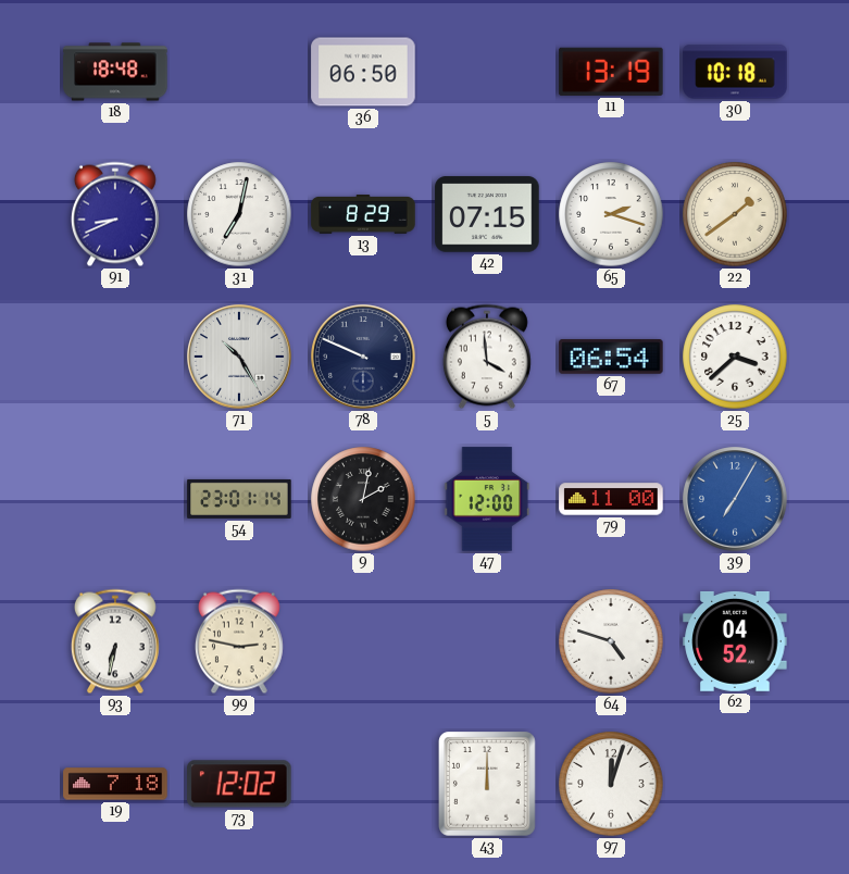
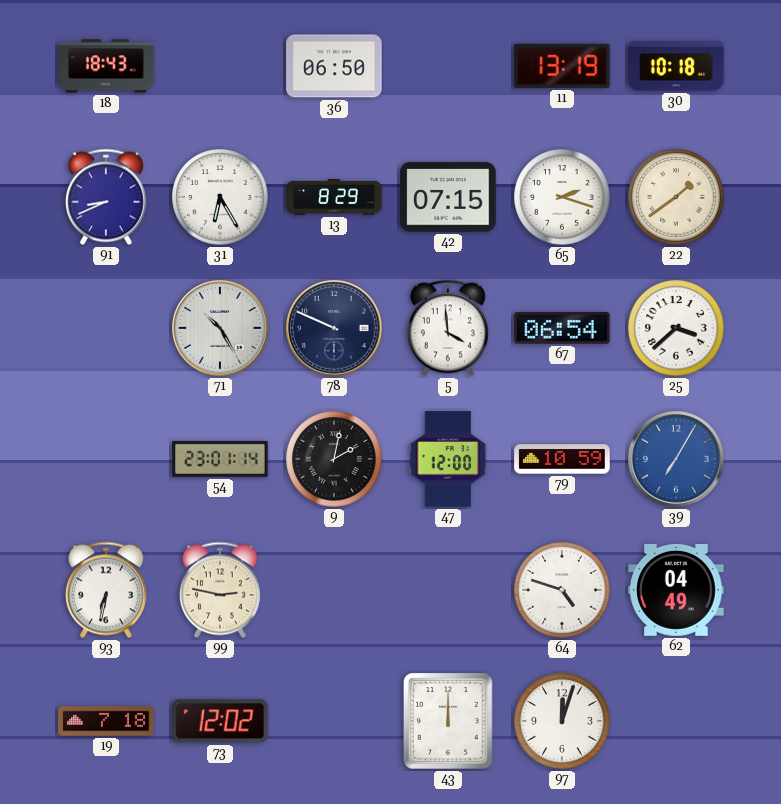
18: 18:48 -> 18:43 (106, 66)
31: 7:02 -> 6:25 (220, 197)
79: 11:00 -> 10:59 (562, 459)
62: 04:52 -> 04:49 (676, 590)
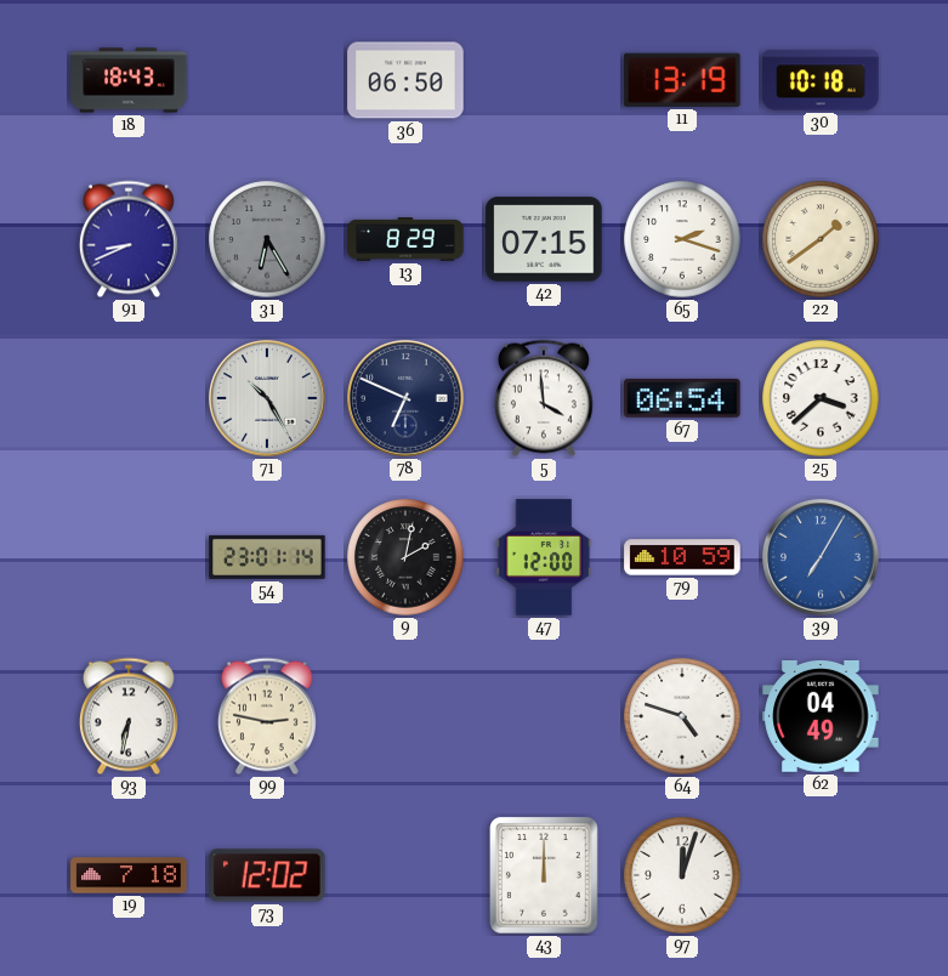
31 dial: white -> grey (267, 239)
78: 9:49 -> 6:49 (405, 398)
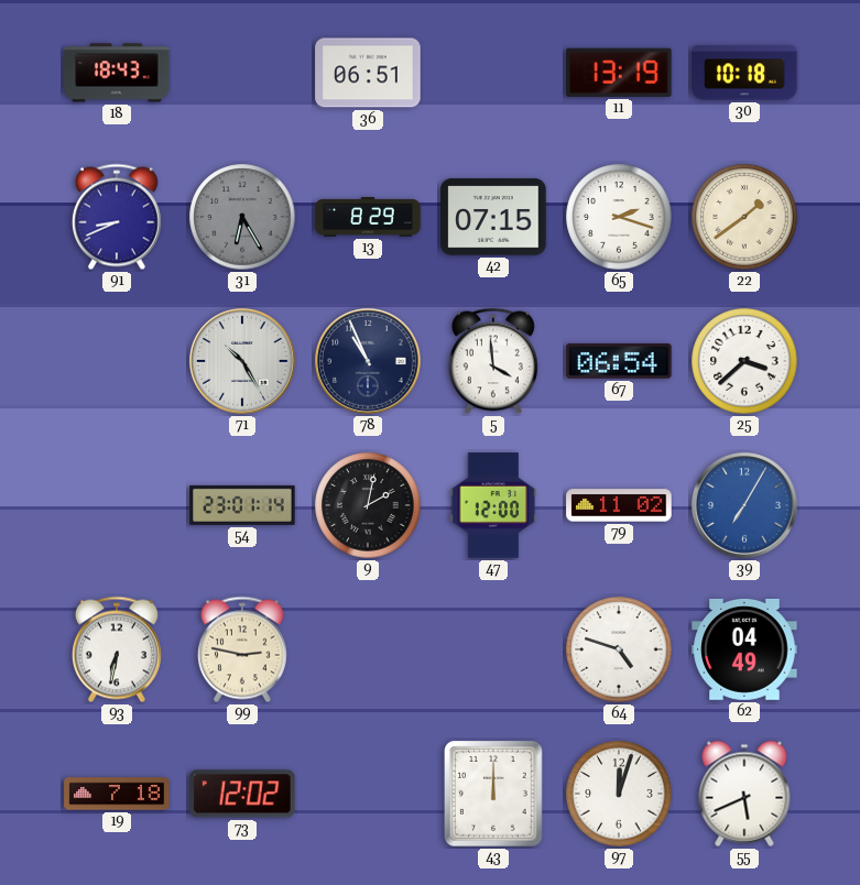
36: 06:50 -> 06:51 (368, 73)
78: 6:49 -> 10:56 (368, 361)
79: 10:59 -> 11:02 (619, 505)
55: none -> 5:41 (744, 794)
